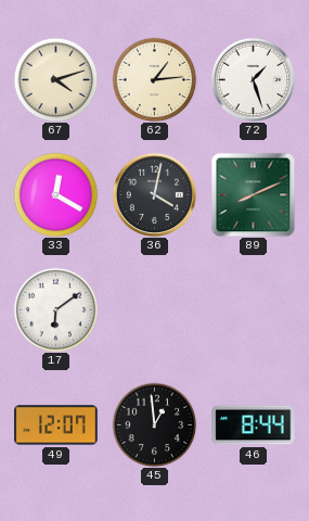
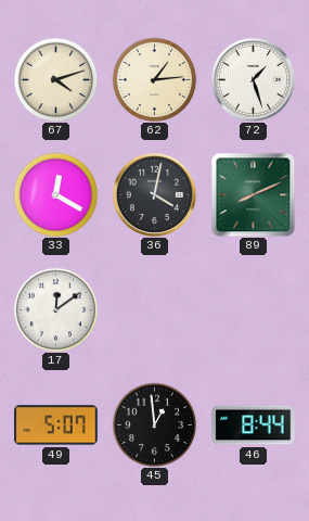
17: 6:09 -> 12:09 (55, 309)
49: 12:07 -> 5:07 (56, 425)
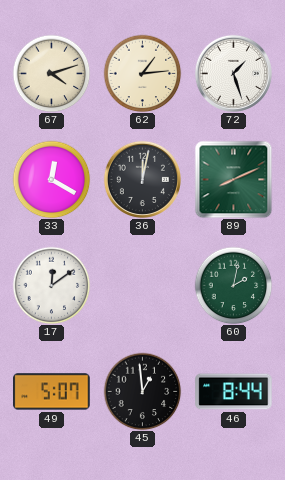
36: 4:02 -> 12:02 (142, 179)
60: none -> 2:02 (233, 285)
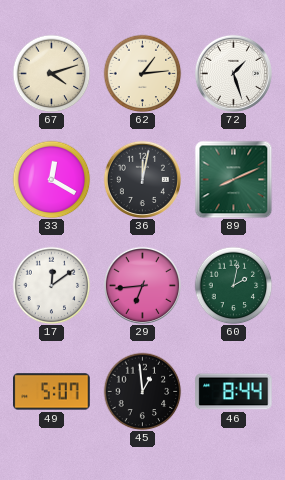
29: none -> 6:44 (142, 285)
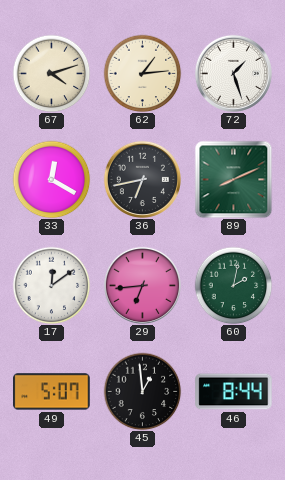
36: 12:02 -> 6:43 (142, 179)
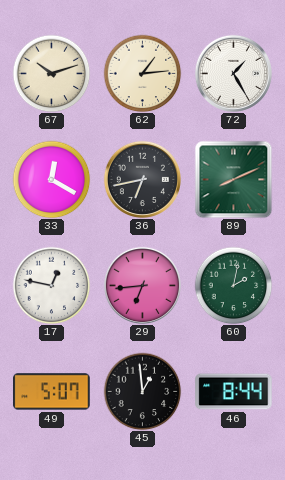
67: 4:12 -> 10:12 (51, 73)
72: 1:27 -> 1:25 (233, 73)
17: 12:09 -> 12:47 (51, 285)
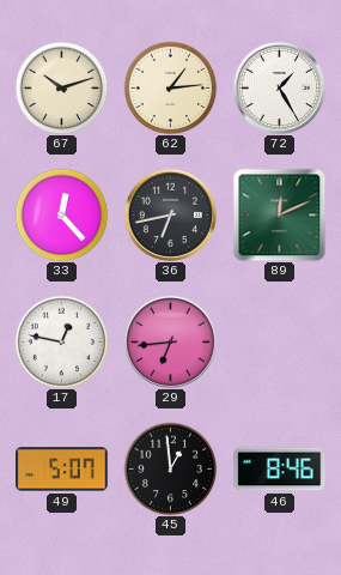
33: 12:20 -> 12:23 (61, 214)
89: 8:11 -> 12:11 (279, 214)
60: 2:02 -> none (233, 285)
46: 8:44 -> 8:46 (280, 470)
